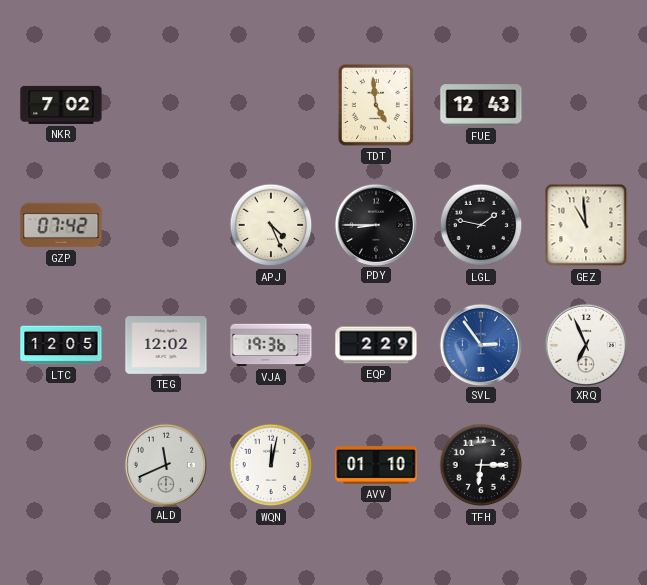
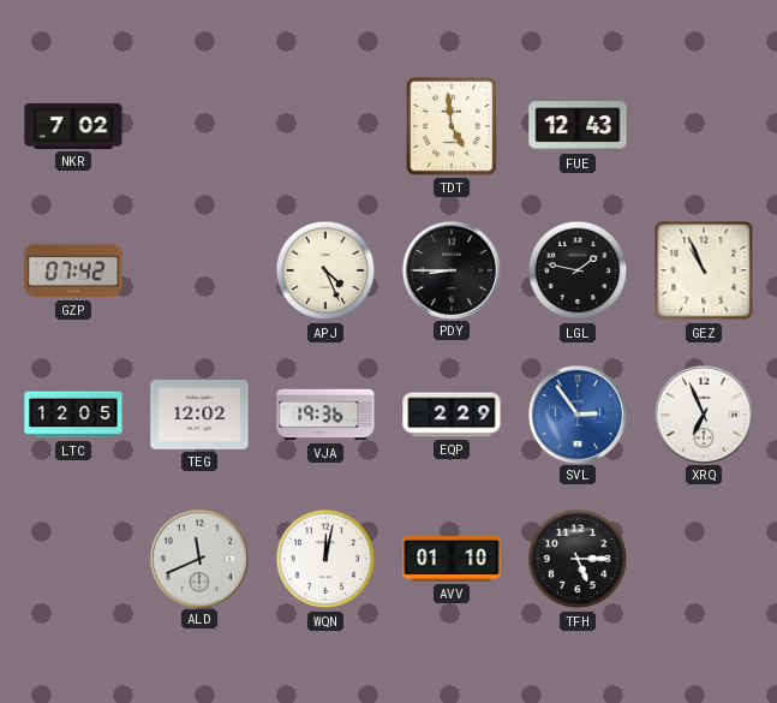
GEZ: 10:59 -> 10:56 (704, 270)
TFH: 6:15 -> 5:15 (578, 559)
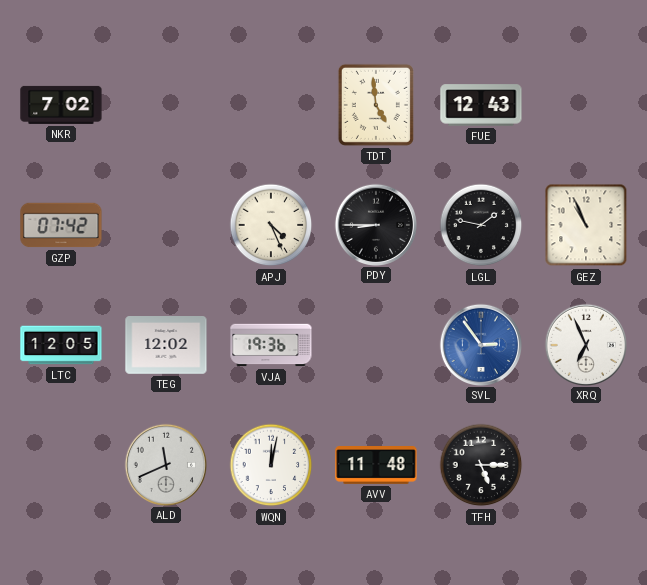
EQP: 2:29 -> none (452, 415)
AVV: 01:10 -> 11:48 (376, 466)
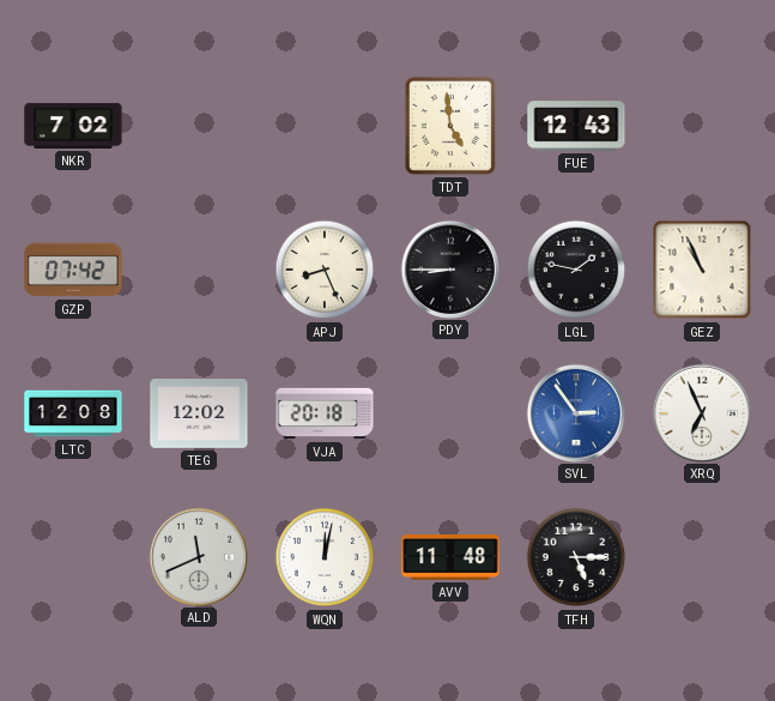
APJ: 4:26 -> 8:26 (325, 270)
LTC: 12:05 -> 12:08 (73, 413)
VJA: 19:36 -> 20:18 (325, 413)
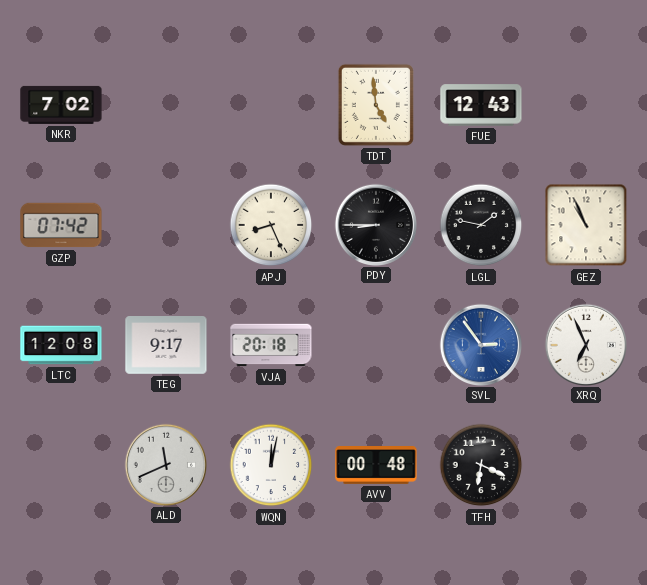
TEG: 12:02 -> 9:17 (166, 346)
AVV: 11:48 -> 00:48 (376, 466)
TFH: 5:15 -> 6:19 (481, 465)
